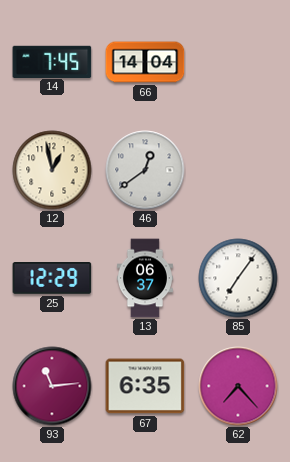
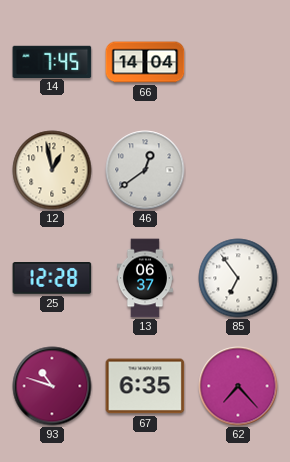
25: 12:29 -> 12:28 (52, 279)
85: 7:06 -> 6:54 (238, 278)
93: 11:14 -> 10:48 (52, 386)
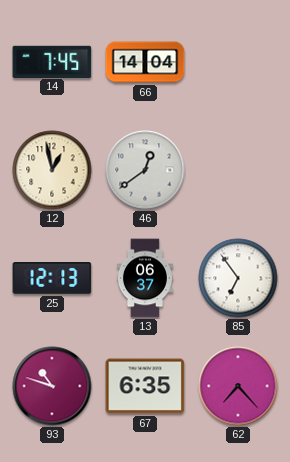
25: 12:28 -> 12:13 (52, 279)
